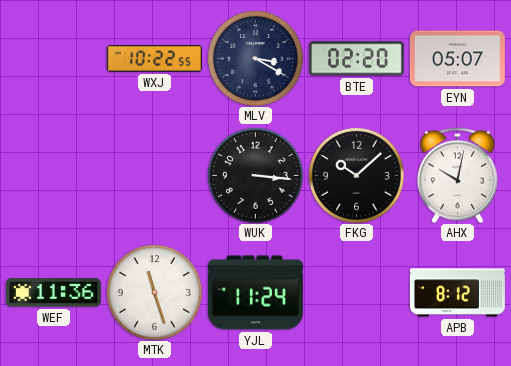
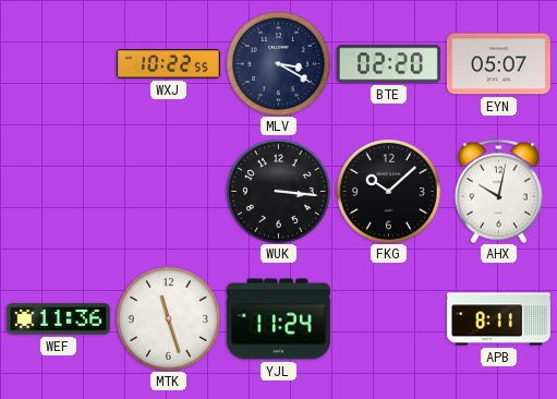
APB: 8:12 -> 8:11 (498, 319)
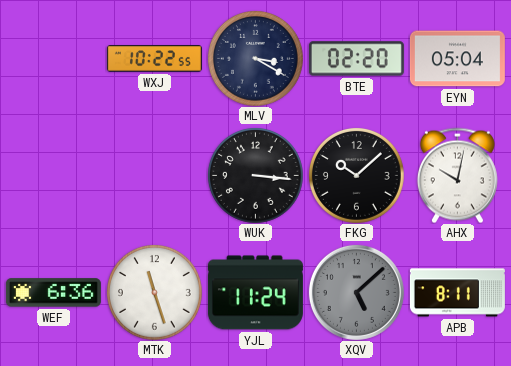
EYN: 05:07 -> 05:04 (457, 59)
WEF: 11:36 -> 6:36 (53, 293)
XQV: none -> 5:08 (356, 292)
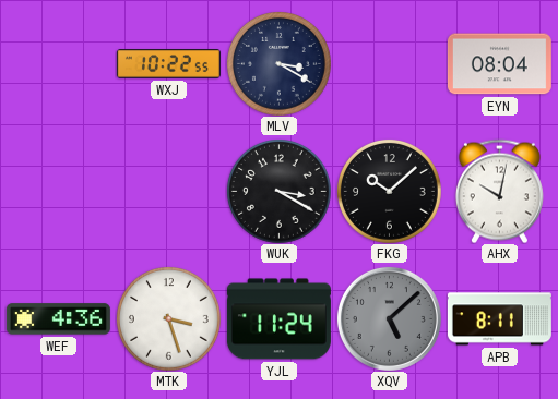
BTE: 02:20 -> none (356, 59)
EYN: 05:04 -> 08:04 (499, 64)
WUK: 3:16 -> 3:20 (278, 191)
WEF: 6:36 -> 4:36 (58, 319)
MTK: 11:27 -> 3:27 (168, 318)
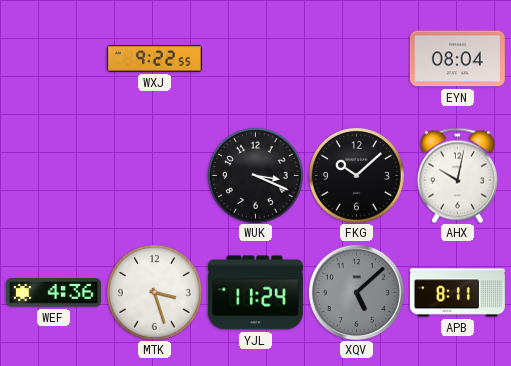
WXJ: 10:22 -> 9:22 (154, 59)
MLV: 3:20 -> none (278, 63)
WUK: 3:20 -> 3:19 (255, 175)
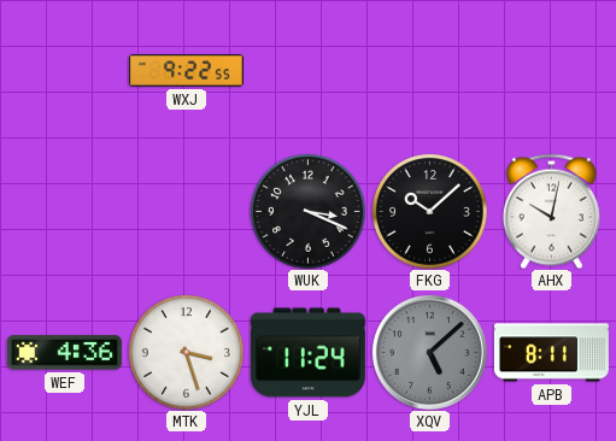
EYN: 08:04 -> none (457, 59)
